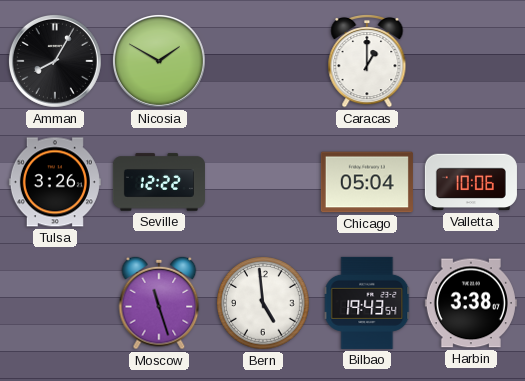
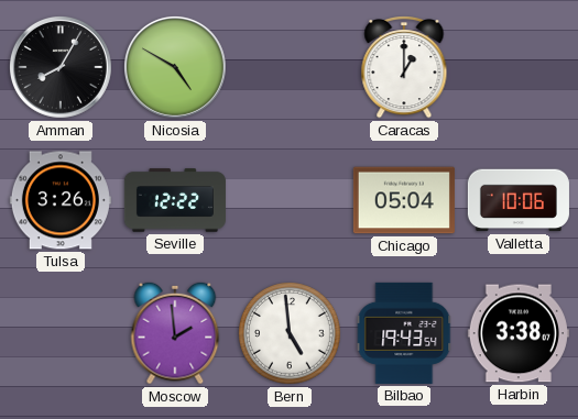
Nicosia: 1:50 -> 4:50 (175, 67)
Moscow: 11:27 -> 1:59 (175, 333)
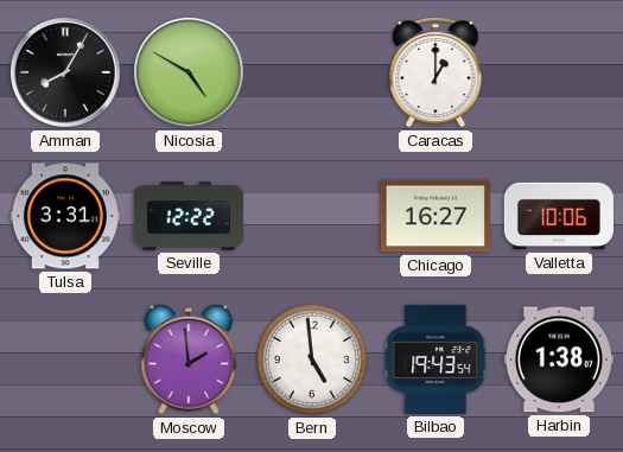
Tulsa: 3:26 -> 3:31 (65, 216)
Chicago: 05:04 -> 16:27 (436, 216)
Harbin: 3:38 -> 1:38 (559, 359)
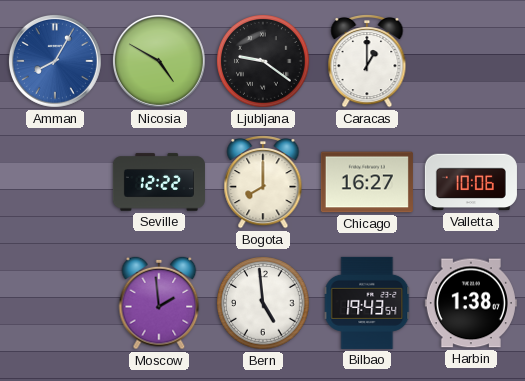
Amman dial: black -> blue (55, 61)
Ljubljana: none -> 9:21 (264, 62)
Tulsa: 3:31 -> none (65, 216)
Bogota: none -> 8:00 (263, 183)
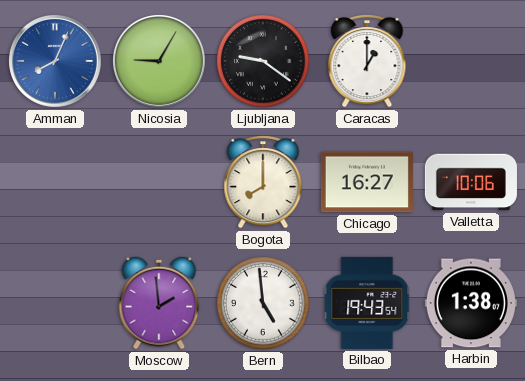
Amman: 8:05 -> 8:04 (55, 61)
Nicosia: 4:50 -> 9:05 (159, 61)
Seville: 12:22 -> none (159, 182)
